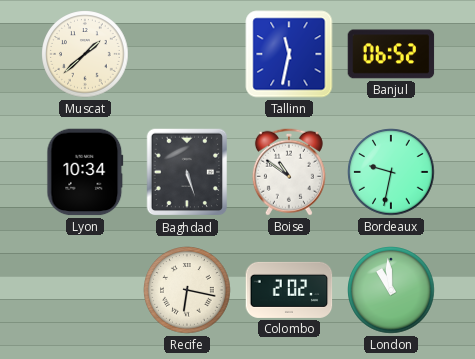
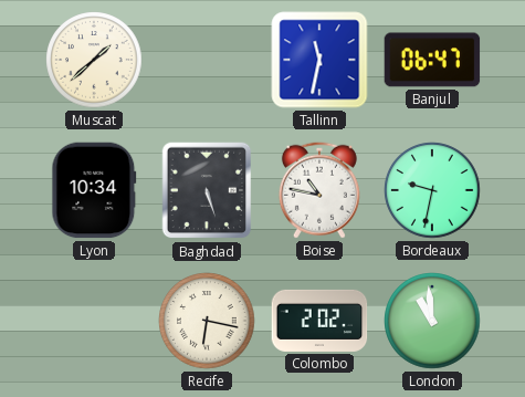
Banjul: 06:52 -> 06:47 (432, 60)
Boise: 10:51 -> 10:47 (319, 190)
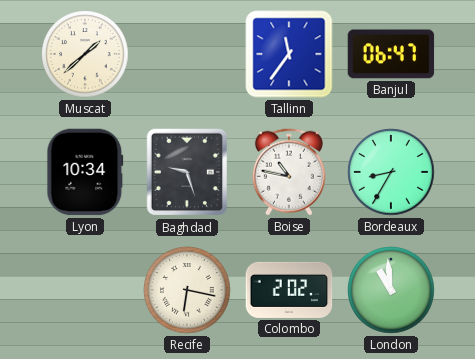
Tallinn: 11:32 -> 11:36 (289, 54)
Baghdad: 5:27 -> 9:27 (187, 172)
Bordeaux: 9:32 -> 8:35 (391, 172)
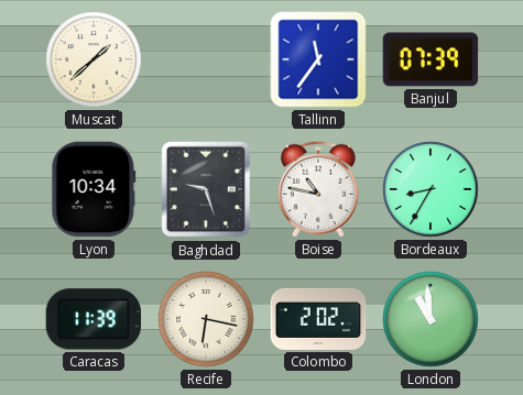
Banjul: 06:47 -> 07:39 (431, 59)
Caracas: none -> 11:39 (94, 319)
